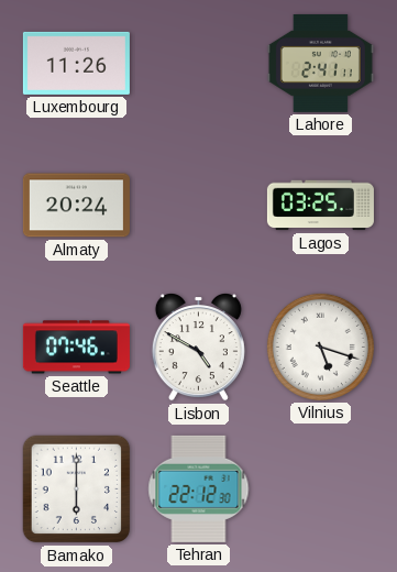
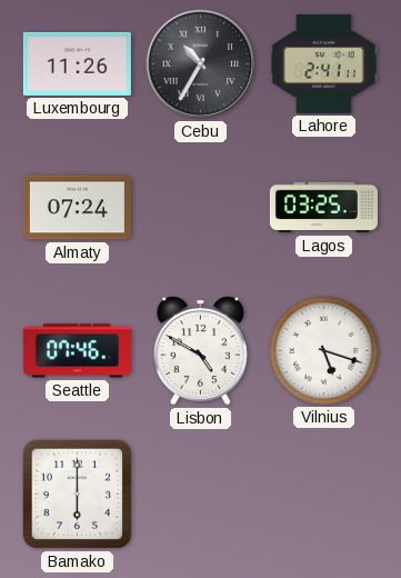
Cebu: none -> 10:35 (201, 64)
Almaty: 20:24 -> 07:24 (77, 208)
Tehran: 22:12 -> none (199, 488)
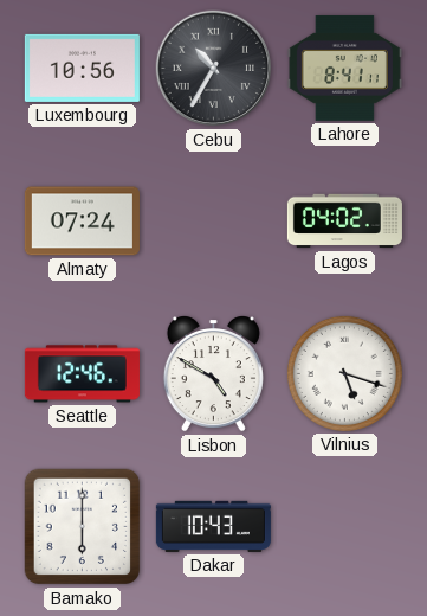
Luxembourg: 11:26 -> 10:56 (82, 68)
Lahore: 2:41 -> 8:41 (344, 68)
Lagos: 03:25 -> 04:02 (344, 222)
Seattle: 07:46 -> 12:46 (82, 374)
Dakar: none -> 10:43 (213, 526)
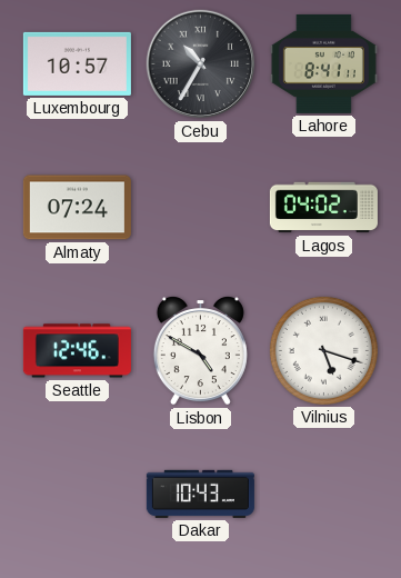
Luxembourg: 10:56 -> 10:57 (77, 63)
Bamako: 6:00 -> none (83, 527)
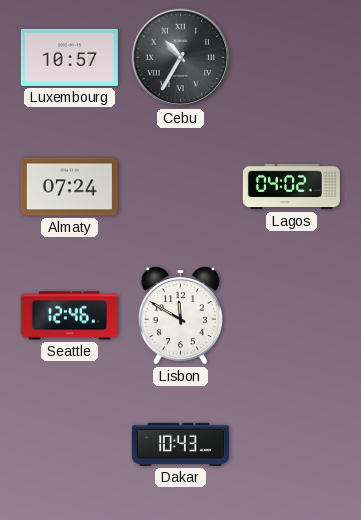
Lahore: 8:41 -> none (323, 63)
Lisbon: 4:50 -> 11:50 (180, 316)
Vilnius: 5:18 -> none (323, 350)
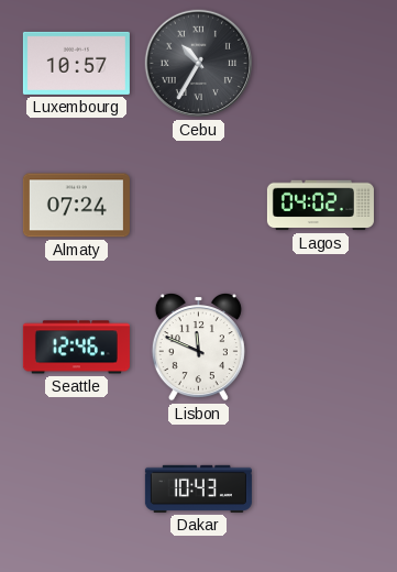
Lisbon: 11:50 -> 11:49 (198, 348)
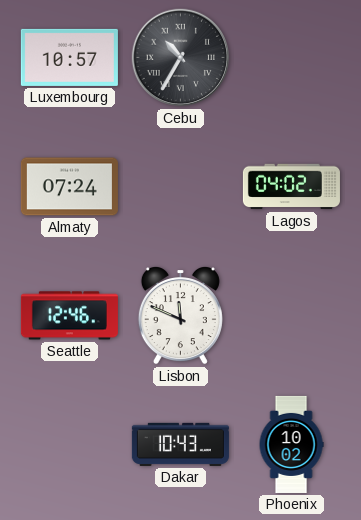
Phoenix: none -> 10:02 (291, 444)
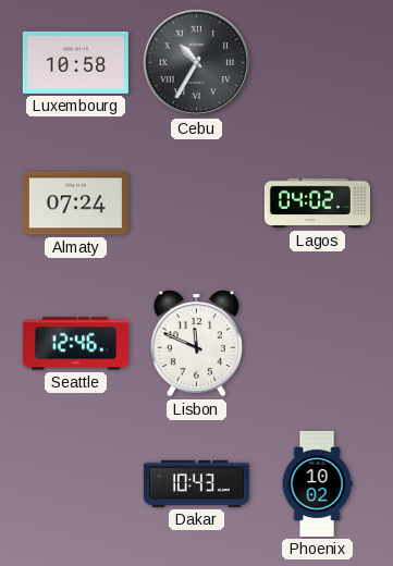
Luxembourg: 10:57 -> 10:58 (75, 62)
